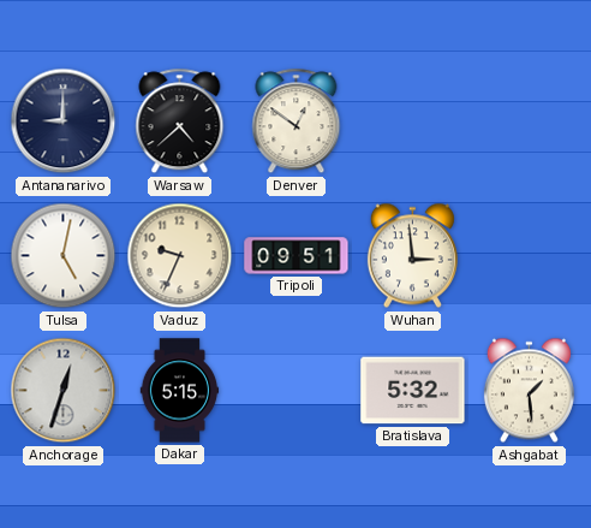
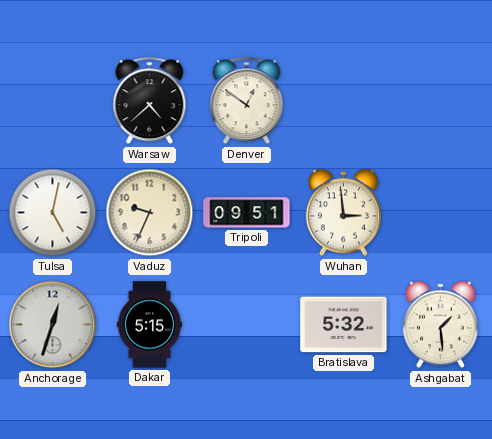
Antananarivo: 9:00 -> none (64, 121)
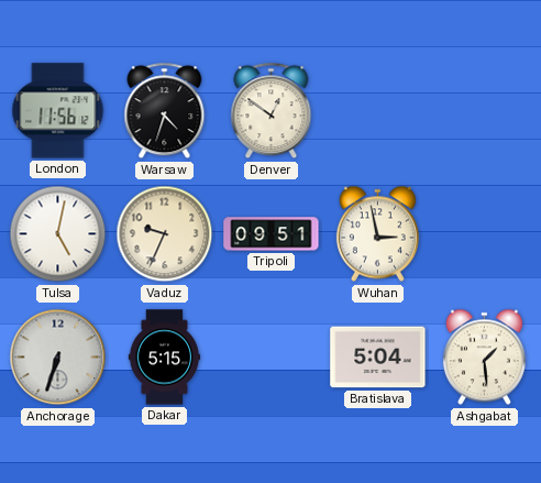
London: none -> 11:56 (58, 111)
Warsaw: 4:38 -> 4:33 (165, 111)
Wuhan: 2:59 -> 2:58 (377, 234)
Anchorage: 12:33 -> 6:33 (58, 358)
Bratislava: 5:32 -> 5:04 (378, 358)
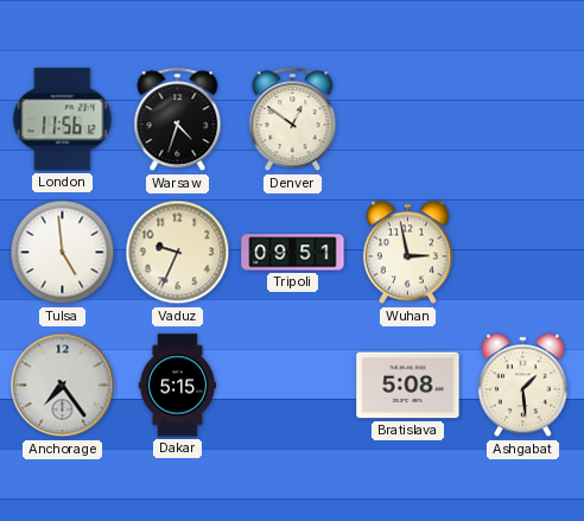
Tulsa: 5:02 -> 4:59 (63, 253)
Anchorage: 6:33 -> 7:24 (63, 386)
Bratislava: 5:04 -> 5:08 (408, 386)
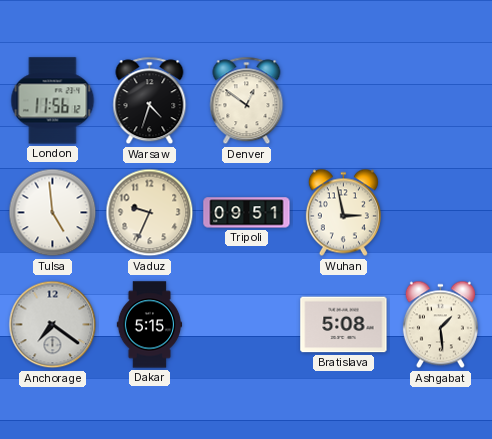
Anchorage: 7:24 -> 7:21 (53, 325)
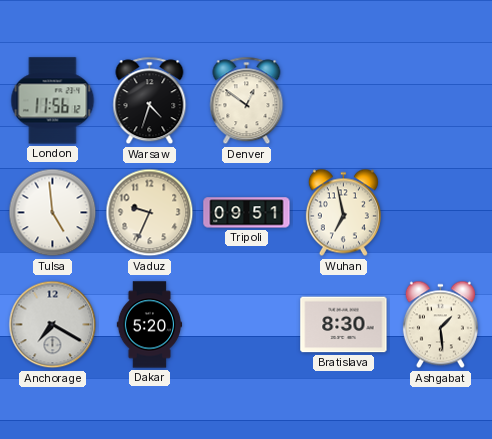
Wuhan: 2:58 -> 6:58 (343, 213)
Anchorage: 7:21 -> 7:20 (53, 325)
Dakar: 5:15 -> 5:20 (150, 325)
Bratislava: 5:08 -> 8:30 (344, 325)
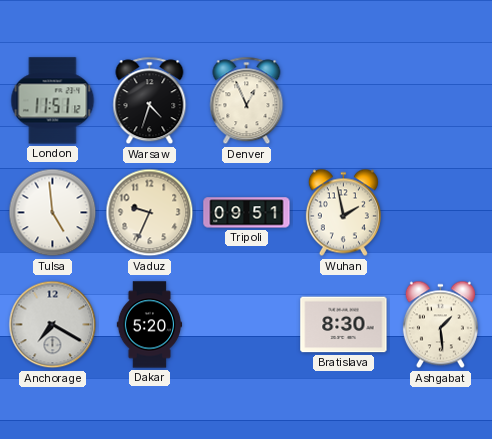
London: 11:56 -> 11:51 (53, 101)
Denver: 12:51 -> 12:56 (247, 101)
Wuhan: 6:58 -> 1:58 (343, 213)
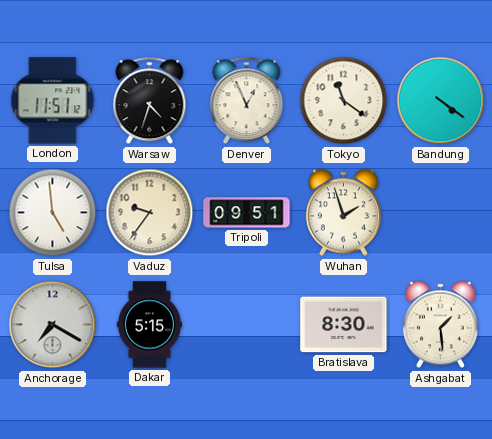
Tokyo: none -> 11:21 (344, 101)
Bandung: none -> 4:21 (441, 101)
Vaduz: 9:34 -> 9:36 (150, 213)
Wuhan: 1:58 -> 1:57 (343, 213)
Dakar: 5:20 -> 5:15 (150, 325)
